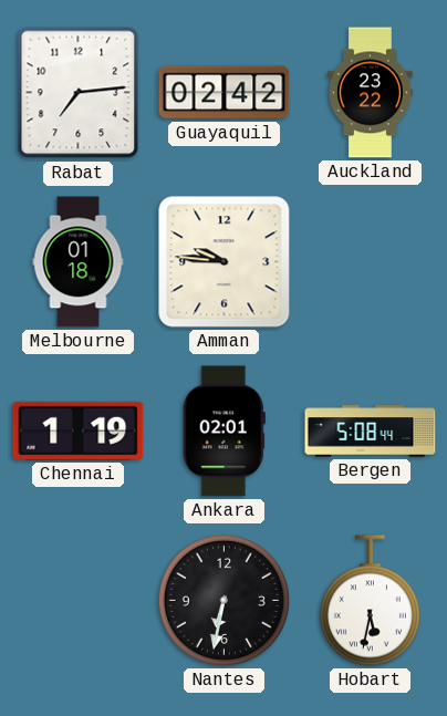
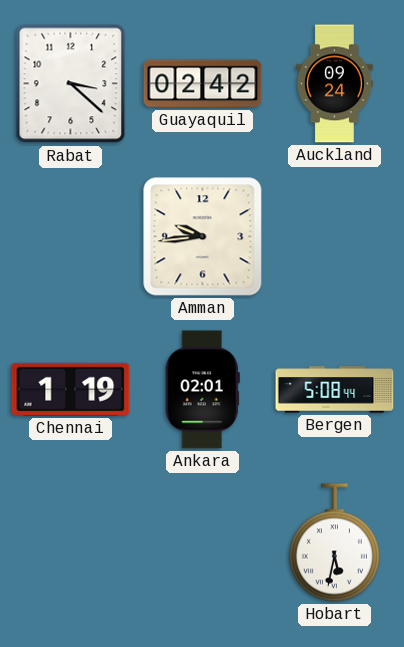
Rabat: 7:14 -> 3:22 (71, 84)
Auckland: 23:22 -> 09:24 (334, 84)
Melbourne: 01:18 -> none (79, 262)
Amman: 9:46 -> 9:44 (203, 237)
Nantes: 6:32 -> none (224, 600)
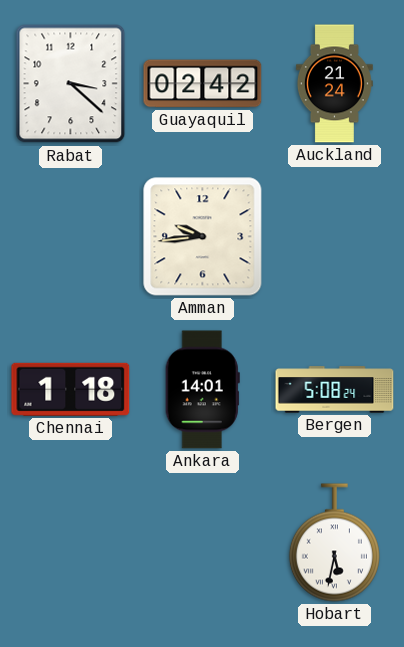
Auckland: 09:24 -> 21:24 (334, 84)
Chennai: 1:19 -> 1:18 (71, 389)
Ankara: 02:01 -> 14:01 (202, 390)
Bergen: 5:08:44 -> 5:08:24 (335, 390)
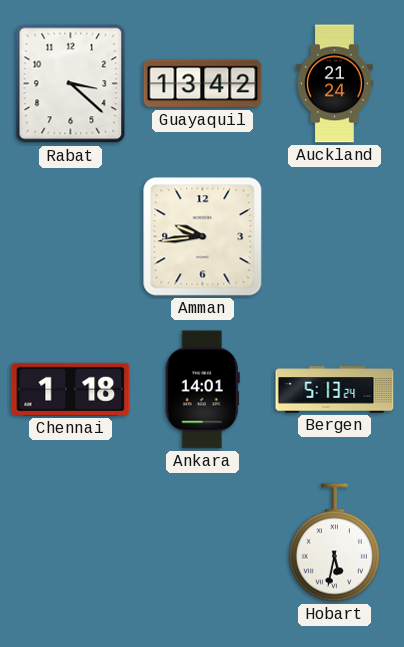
Guayaquil: 02:42 -> 13:42 (203, 84)
Bergen: 5:08 -> 5:13 (335, 390)
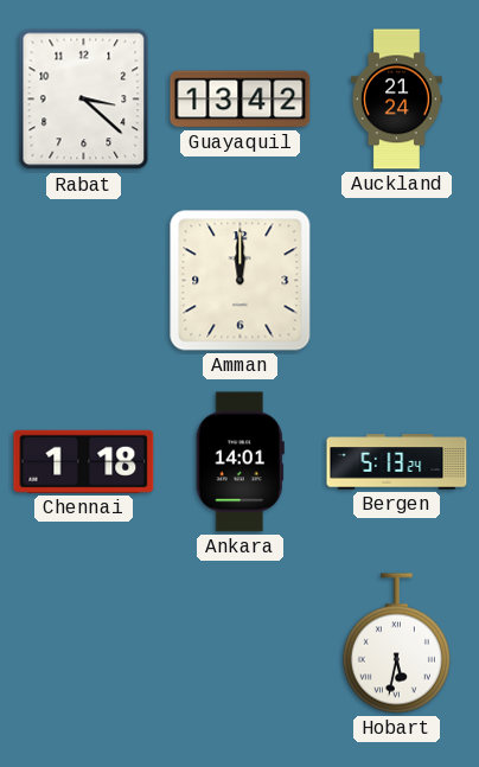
Amman: 9:44 -> 12:00 (241, 281)
